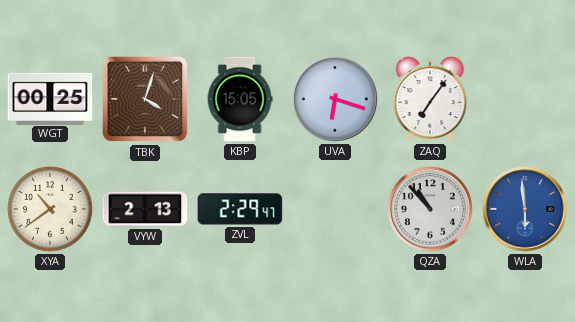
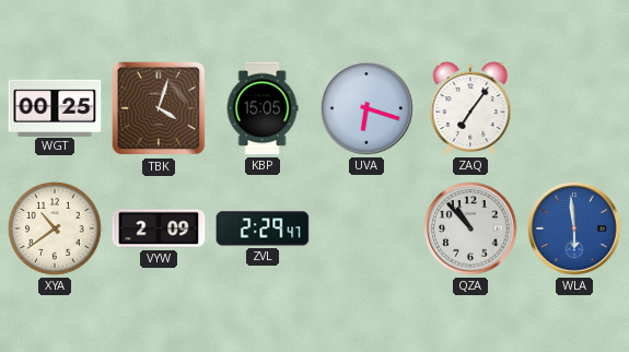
VYW: 2:13 -> 2:09 (159, 228)
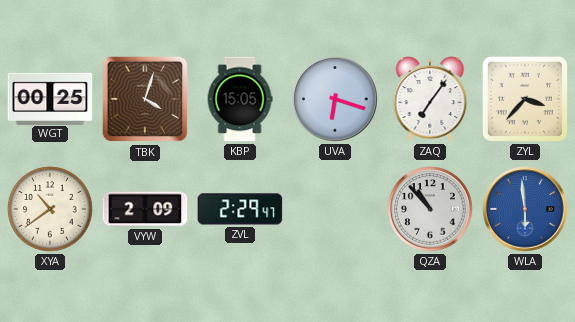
ZYL: none -> 3:37 (525, 99)
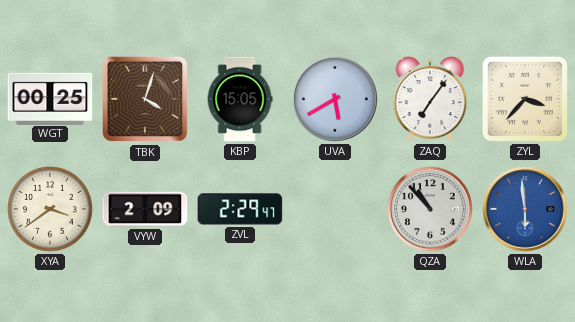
UVA: 6:18 -> 5:40 (335, 99)
XYA: 10:39 -> 3:39 (50, 209)
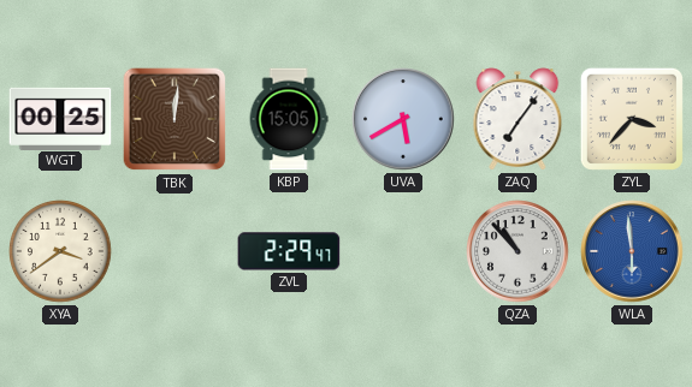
TBK: 4:03 -> 12:01 (175, 119)
VYW: 2:09 -> none (145, 209)
